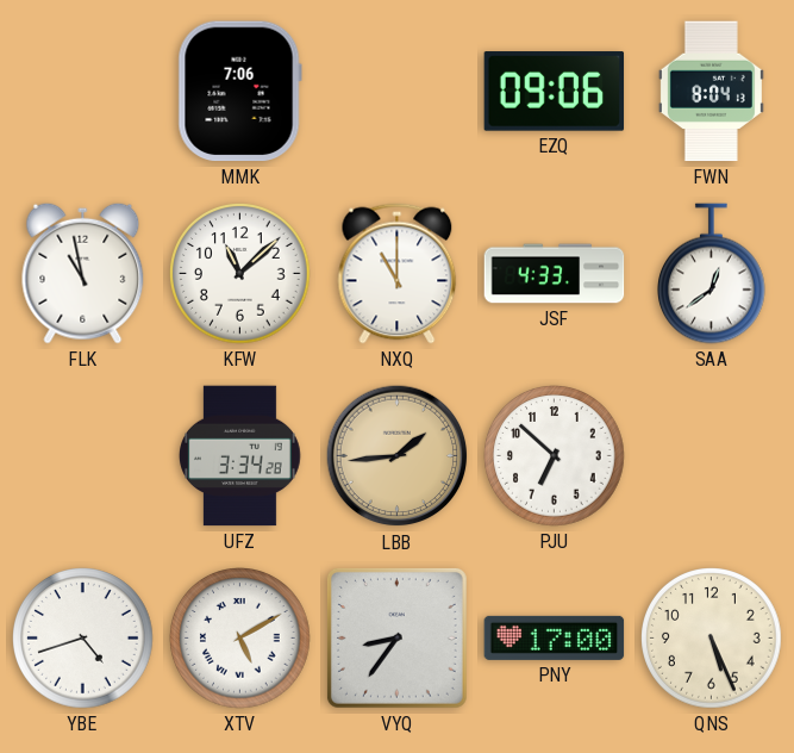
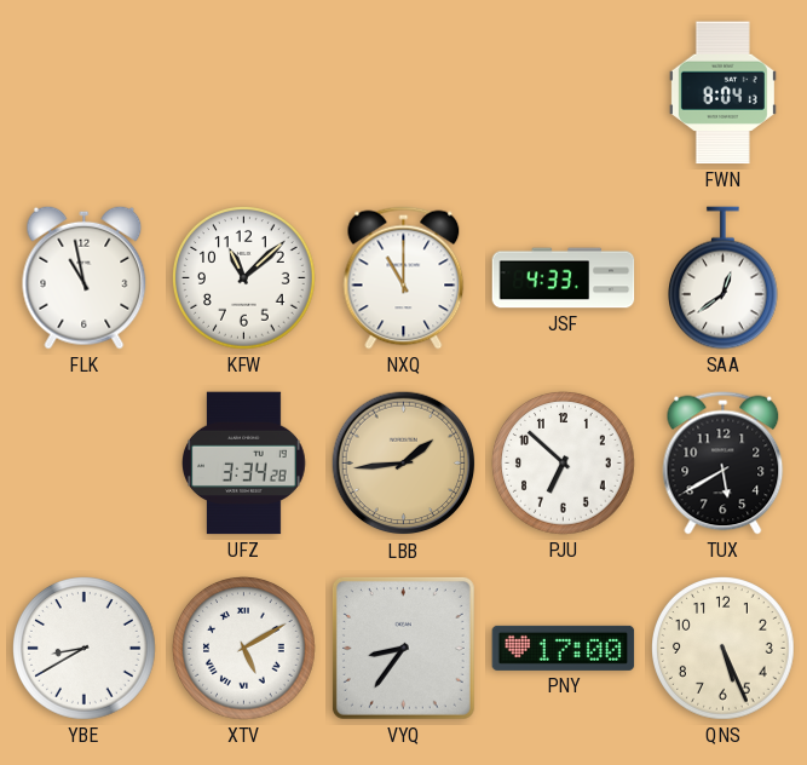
MMK: 7:06 -> none (239, 92)
EZQ: 09:06 -> none (555, 92)
TUX: none -> 5:40 (724, 464)
YBE: 4:42 -> 8:40 (85, 649)
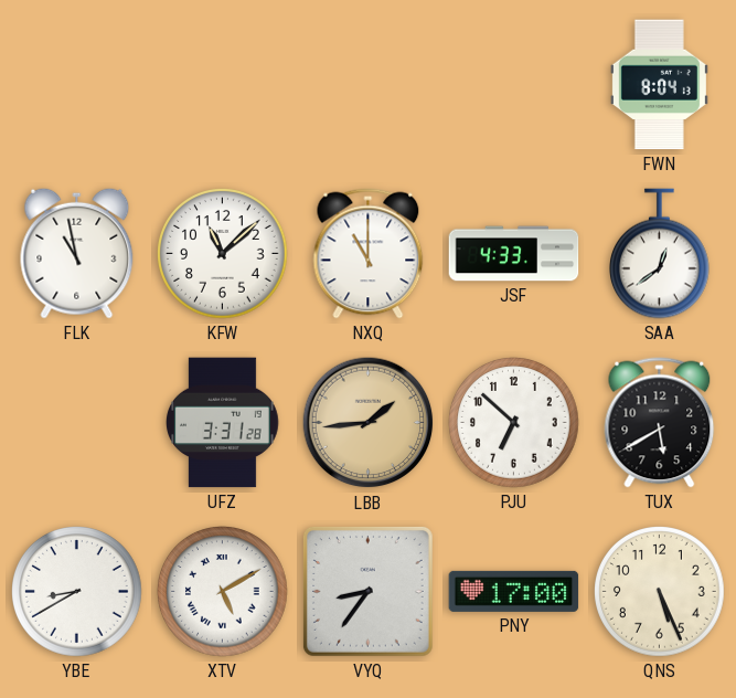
UFZ: 3:34 -> 3:31 (223, 423)
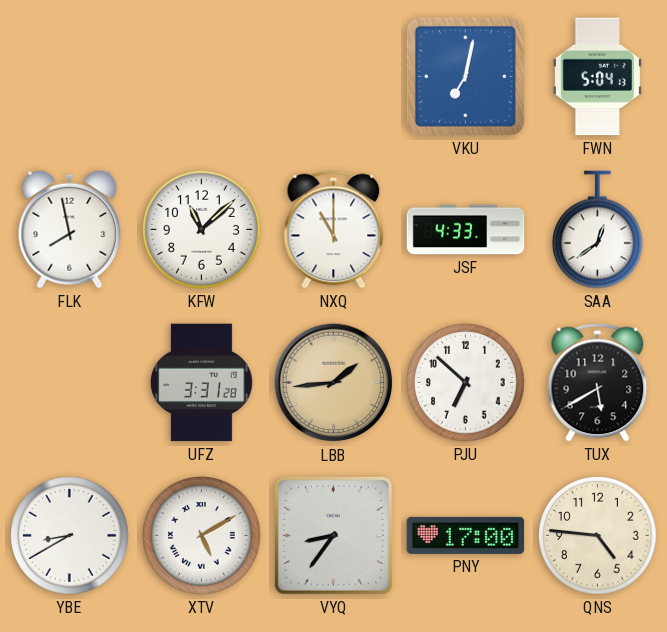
VKU: none -> 7:02 (465, 76)
FWN: 8:04 -> 5:04 (597, 77)
FLK: 10:58 -> 7:58 (70, 229)
QNS: 5:26 -> 4:46 (598, 536)
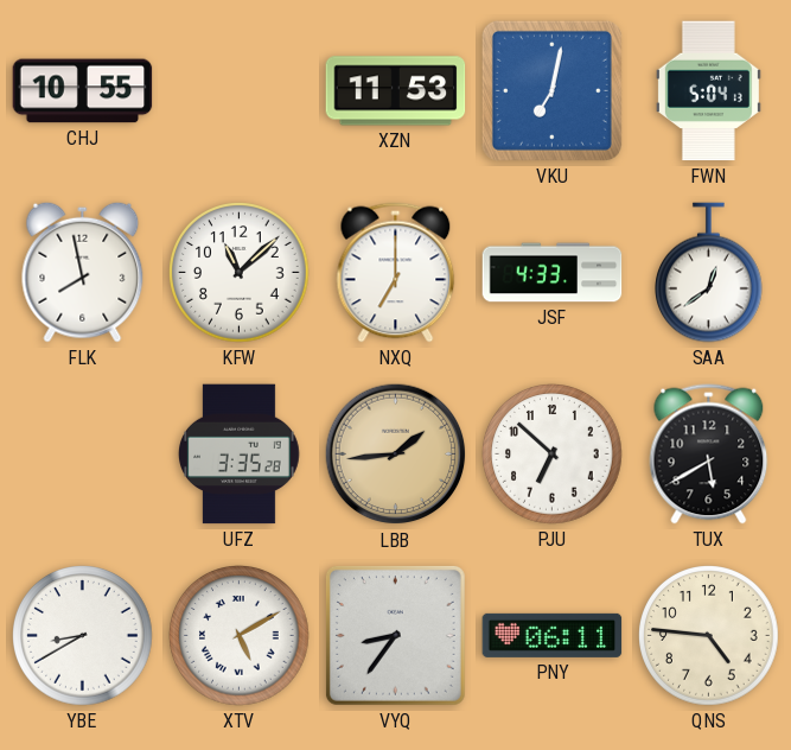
CHJ: none -> 10:55 (83, 91)
XZN: none -> 11:53 (396, 91)
NXQ: 11:00 -> 7:00 (396, 273)
UFZ: 3:31 -> 3:35 (240, 455)
PNY: 17:00 -> 06:11 (553, 635)
